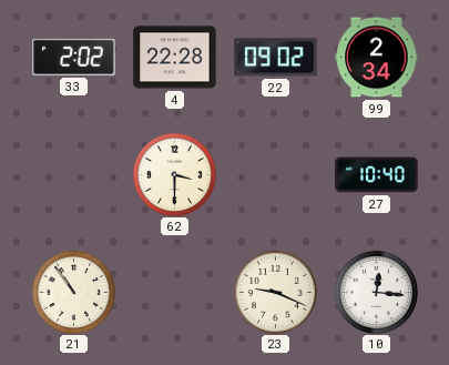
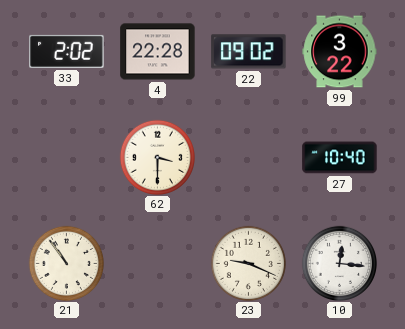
99: 2:34 -> 3:22 (340, 52)
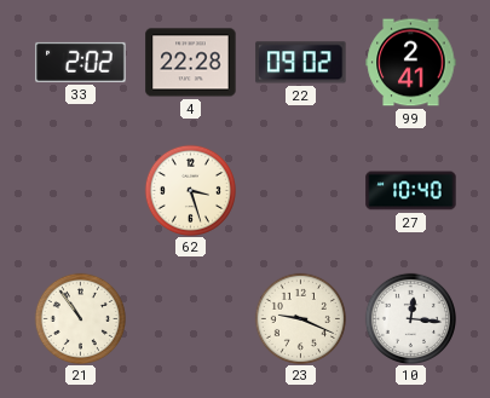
99: 3:22 -> 2:41 (411, 63)
62: 3:30 -> 3:27 (190, 190)
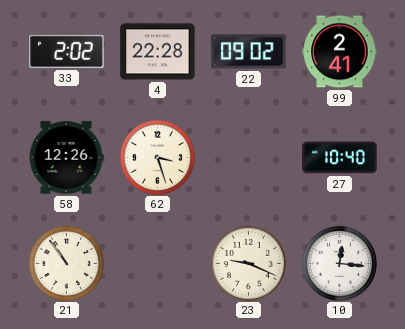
58: none -> 12:26 (66, 158)
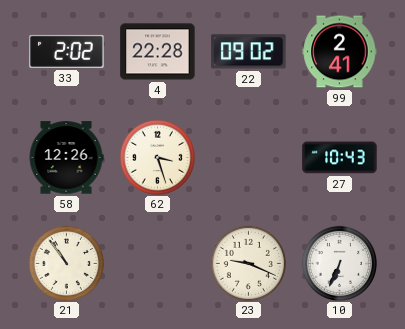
27: 10:40 -> 10:43 (340, 158)
10: 12:16 -> 6:34 (339, 263)
